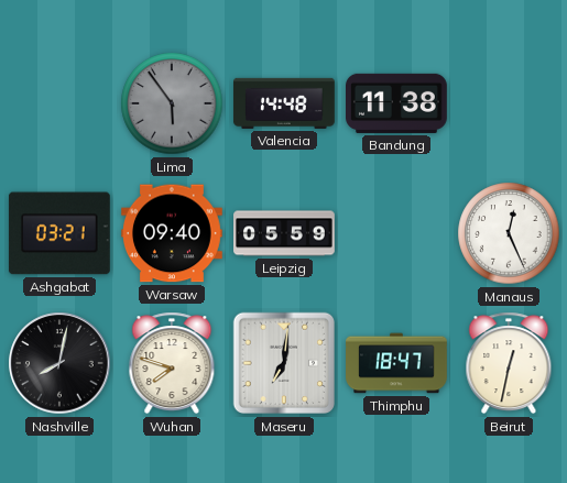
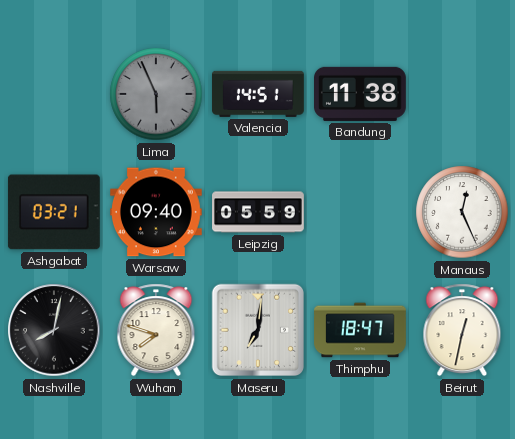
Lima: 5:54 -> 5:56 (156, 94)
Valencia: 14:48 -> 14:51 (259, 94)
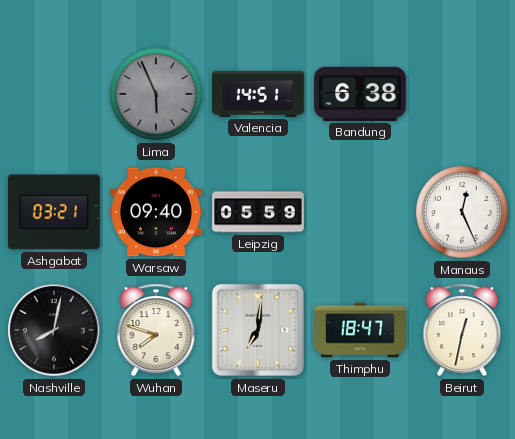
Bandung: 11:38 -> 6:38 (361, 94)
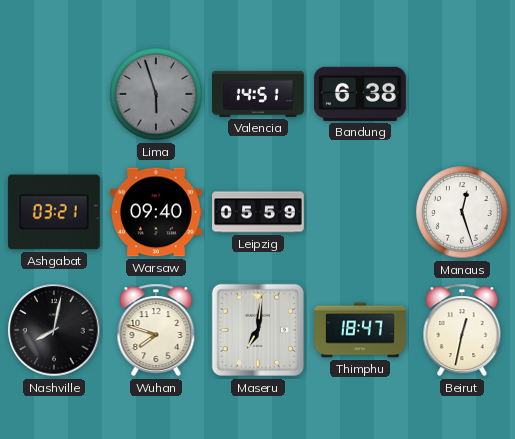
Lima: 5:56 -> 5:57 (156, 94)
Manaus: 12:26 -> 12:27 (462, 212)
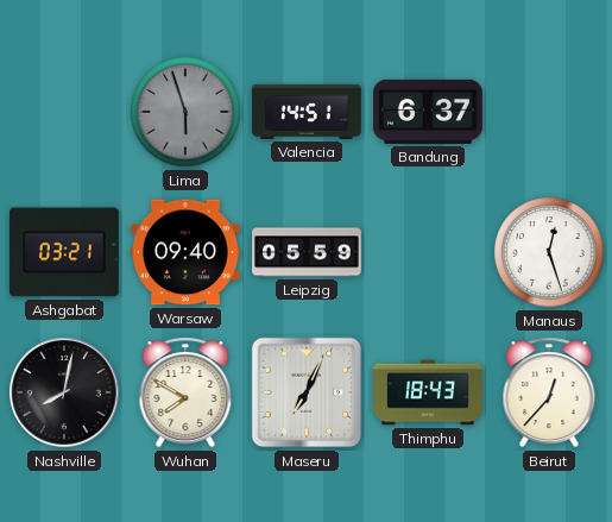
Bandung: 6:38 -> 6:37 (429, 112)
Wuhan: 7:48 -> 7:50 (185, 392)
Maseru: 7:01 -> 7:04 (307, 392)
Thimphu: 18:47 -> 18:43 (428, 392)
Beirut: 12:32 -> 12:37 (549, 392)
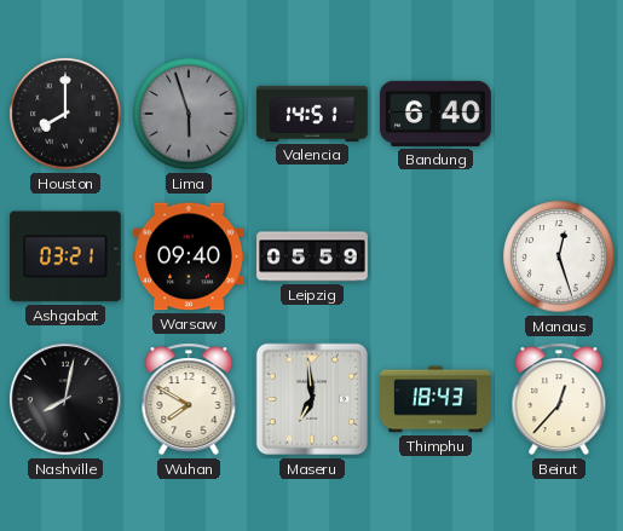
Houston: none -> 8:00 (65, 114)
Bandung: 6:37 -> 6:40 (437, 114)
Maseru: 7:04 -> 6:59 (312, 399)
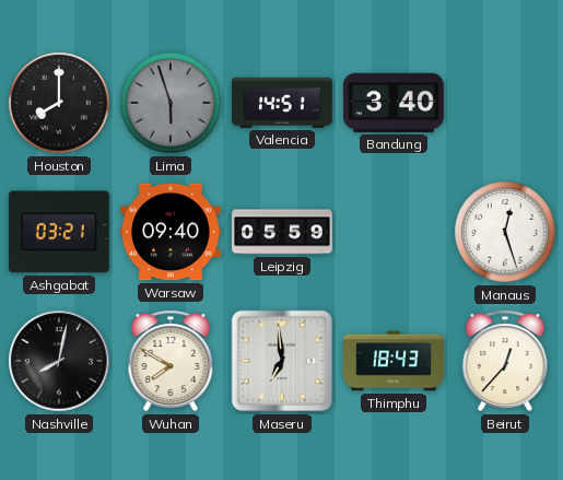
Bandung: 6:40 -> 3:40 (395, 103)
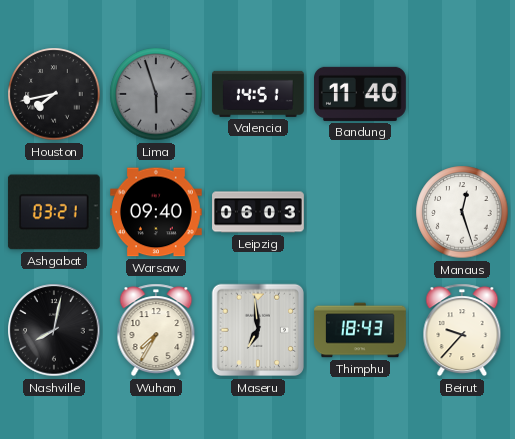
Houston: 8:00 -> 7:43 (54, 94)
Bandung: 3:40 -> 11:40 (361, 94)
Leipzig: 05:59 -> 06:03 (258, 212)
Wuhan: 7:50 -> 7:35 (156, 330)
Beirut: 12:37 -> 9:37 (462, 330)
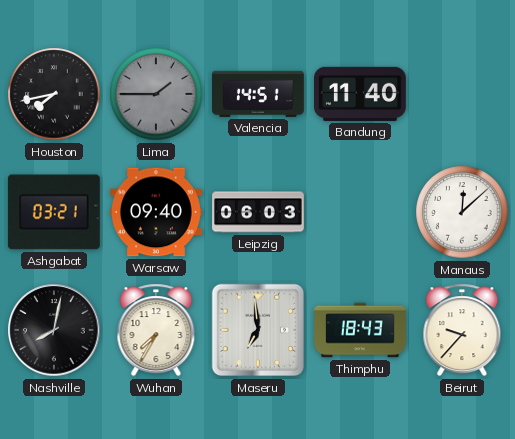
Lima: 5:57 -> 1:45 (156, 94)
Manaus: 12:27 -> 12:08 (462, 212)
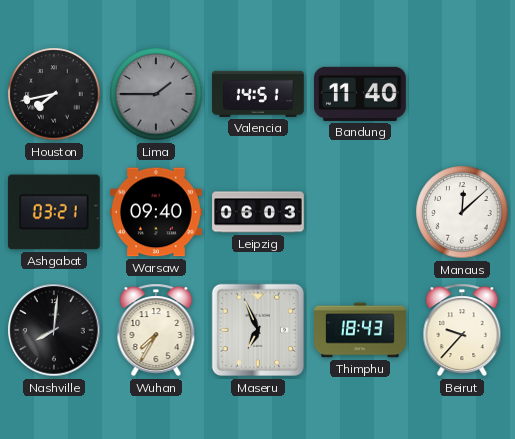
Nashville: 8:02 -> 8:01 (54, 330)
Maseru: 6:59 -> 6:56 (258, 330)
